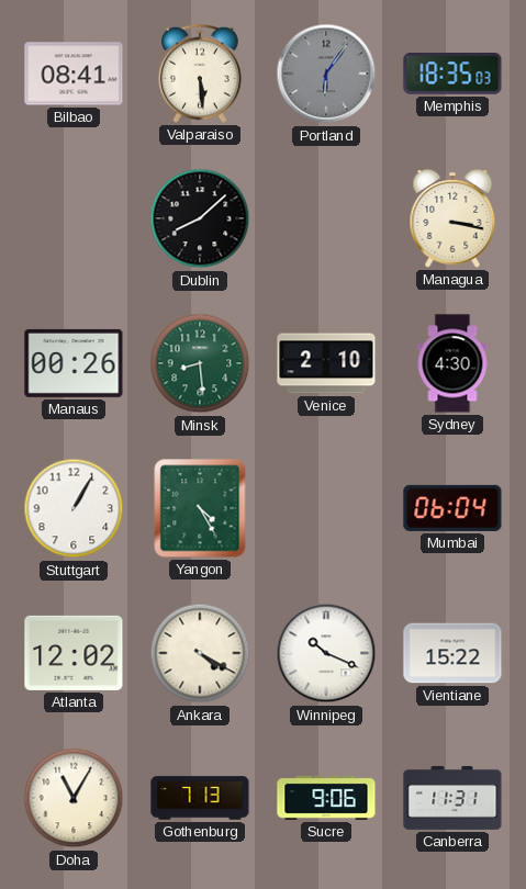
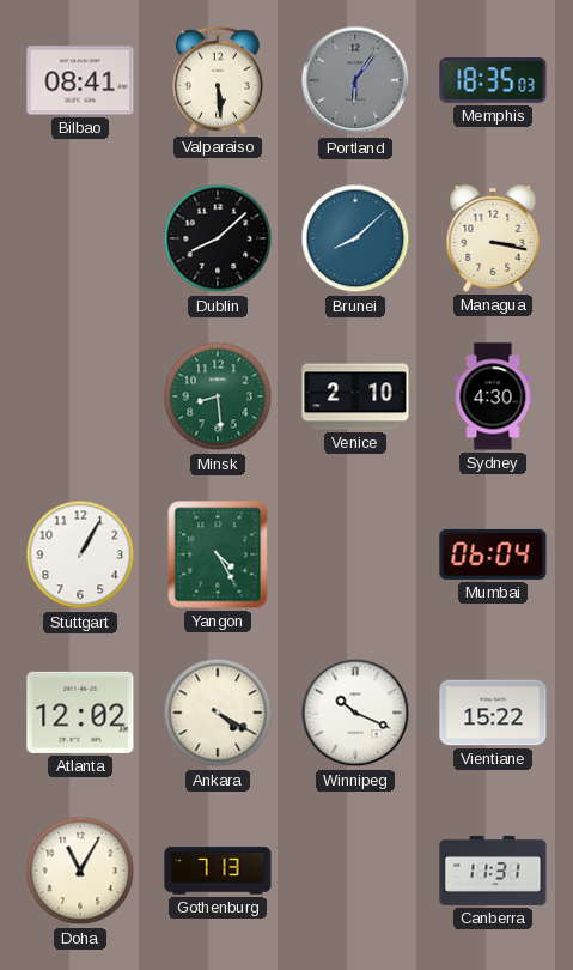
Brunei: none -> 8:08 (355, 238)
Manaus: 00:26 -> none (74, 363)
Sucre: 9:06 -> none (326, 798)
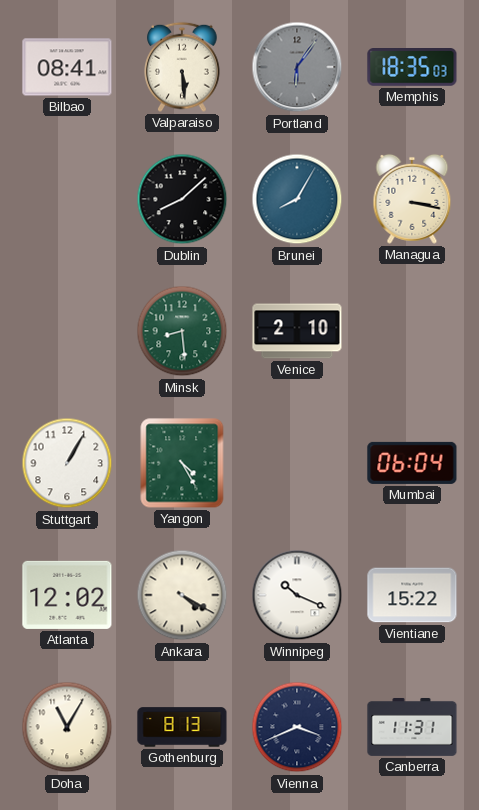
Brunei: 8:08 -> 8:05 (297, 199)
Sydney: 4:30 -> none (493, 396)
Gothenburg: 7:13 -> 8:13 (182, 727)
Vienna: none -> 3:41 (297, 727)
